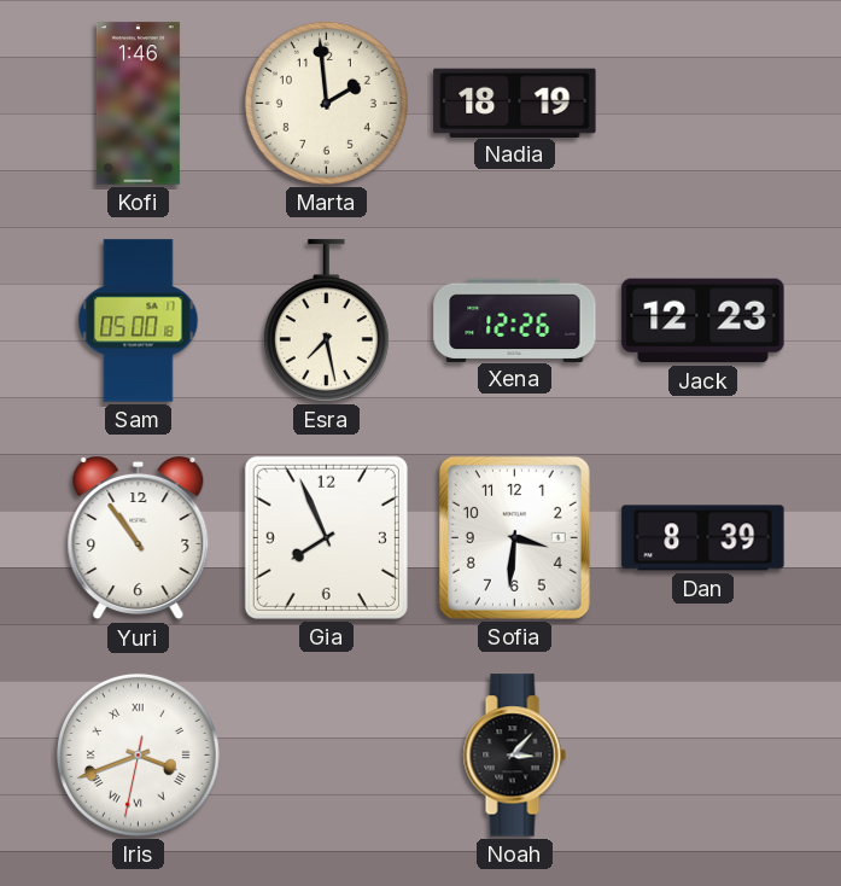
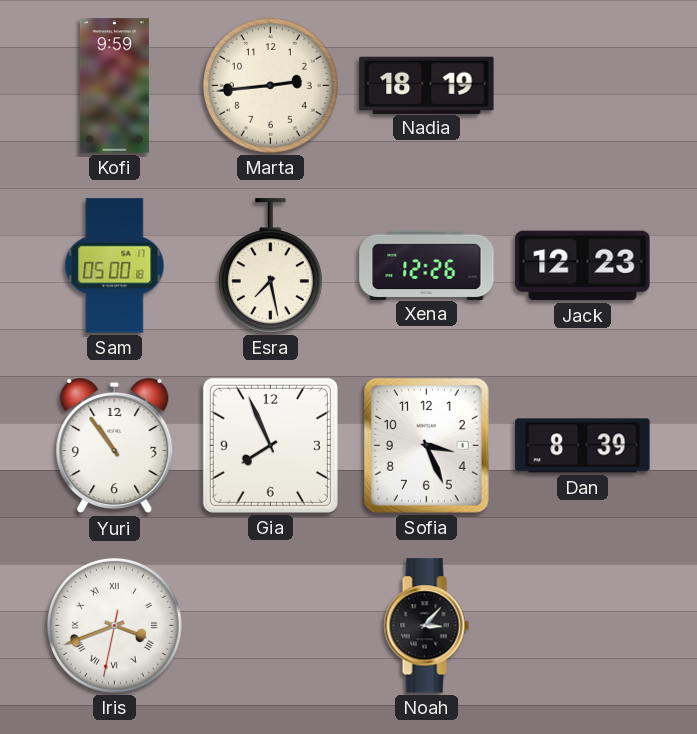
Kofi: 1:46 -> 9:59 (114, 86)
Marta: 1:59 -> 2:44 (270, 85)
Sofia: 3:31 -> 3:26 (426, 445)
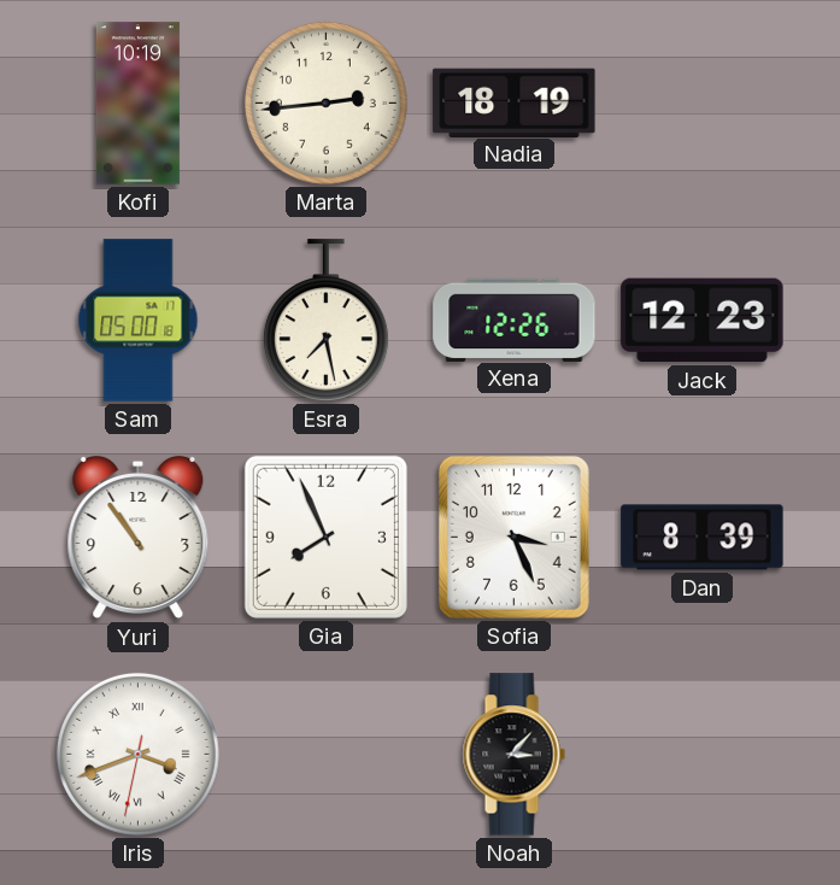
Kofi: 9:59 -> 10:19 (137, 104)
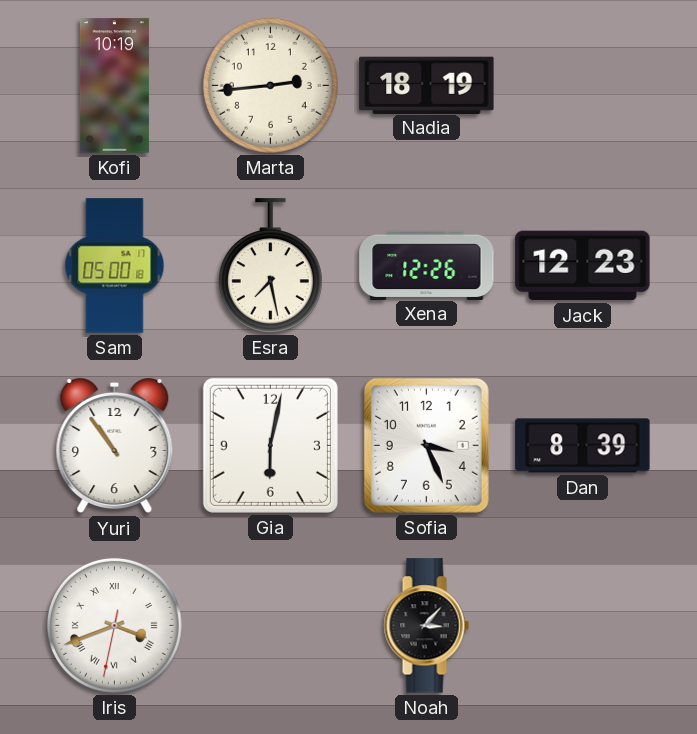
Gia: 7:56 -> 6:02 (270, 445)
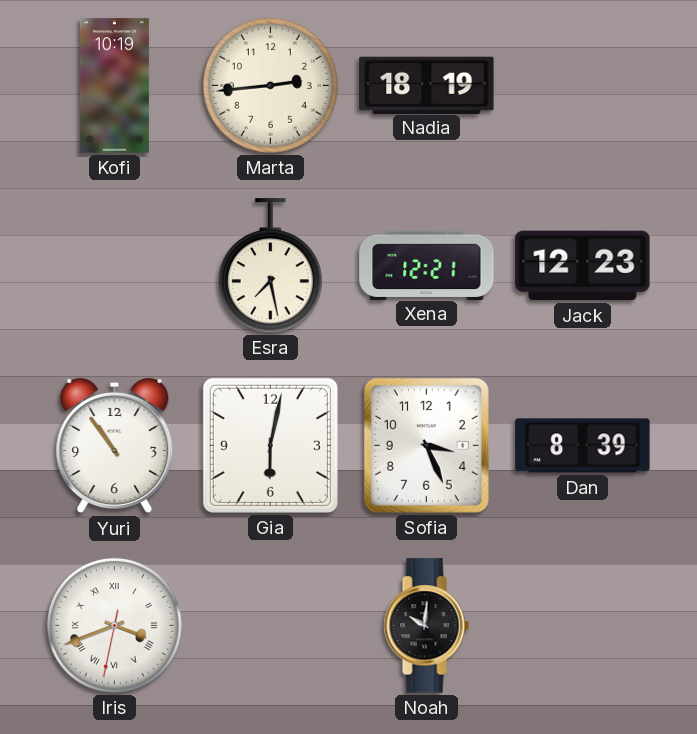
Sam: 05:00 -> none (115, 266)
Xena: 12:26 -> 12:21 (427, 265)
Noah: 3:07 -> 10:01 (426, 626)
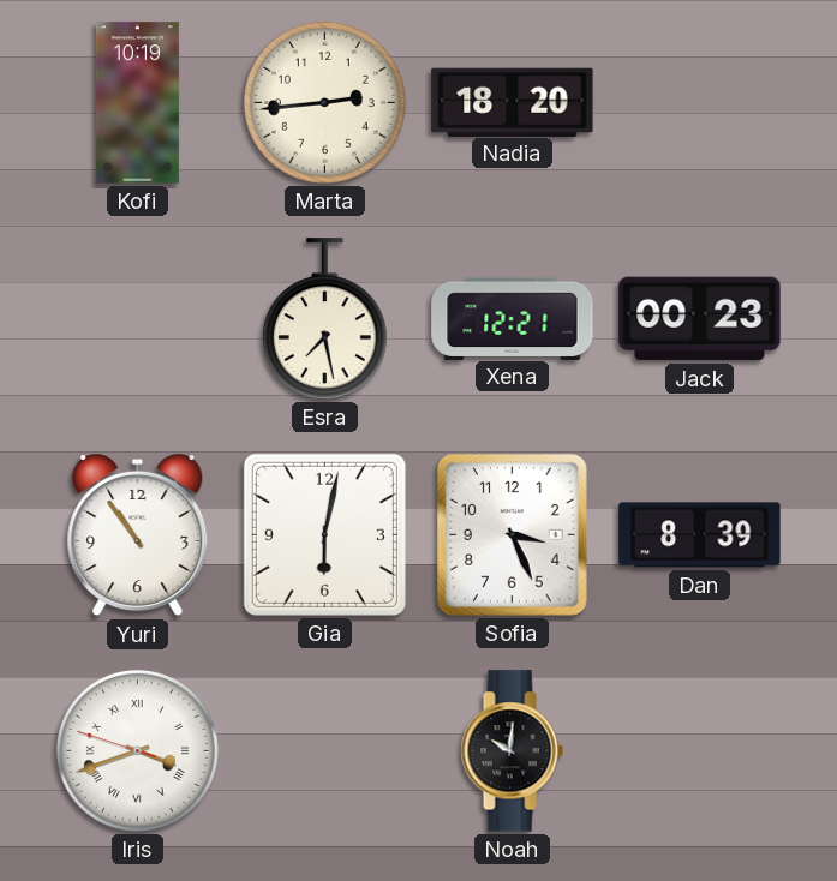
Nadia: 18:19 -> 18:20 (513, 102)
Jack: 12:23 -> 00:23 (700, 319)
Iris: 3:41:32 -> 3:41:48 (137, 750)
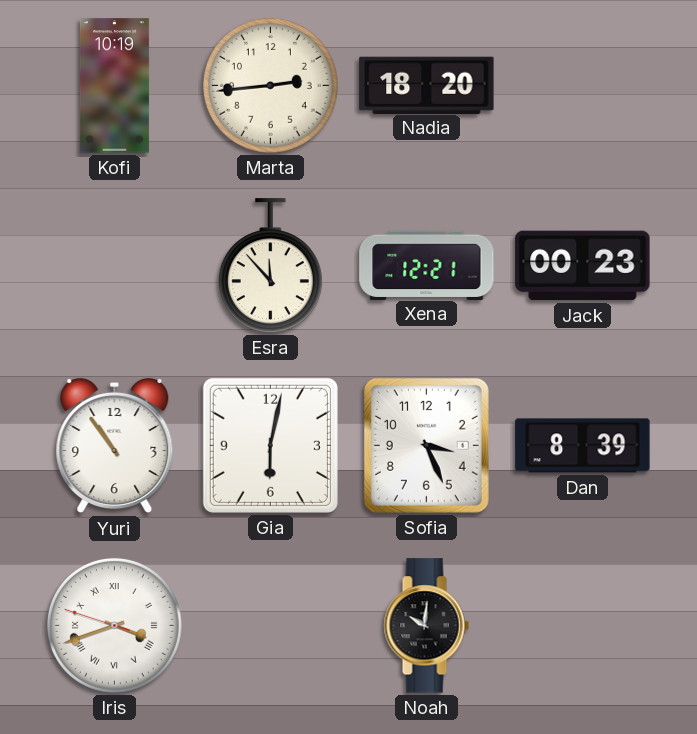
Esra: 7:28 -> 11:53 (270, 266)
